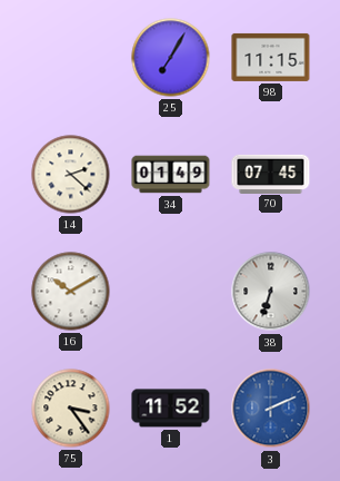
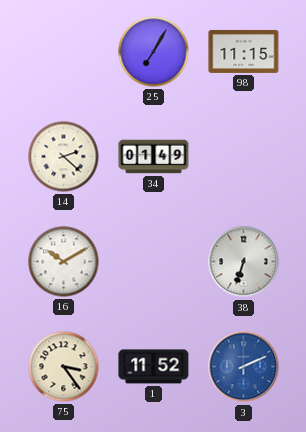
70: 07:45 -> none (271, 174)
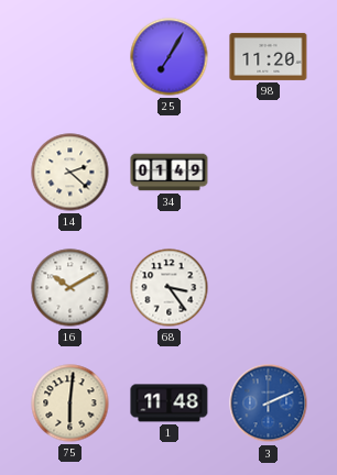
98: 11:15 -> 11:20 (269, 56)
68: none -> 3:24 (170, 288)
38: 6:33 -> none (244, 262)
75: 3:24 -> 6:01 (70, 404)
1: 11:52 -> 11:48 (170, 404)
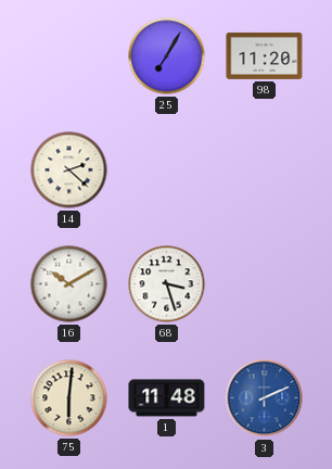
34: 01:49 -> none (170, 173)
68: 3:24 -> 3:27 (167, 284)
